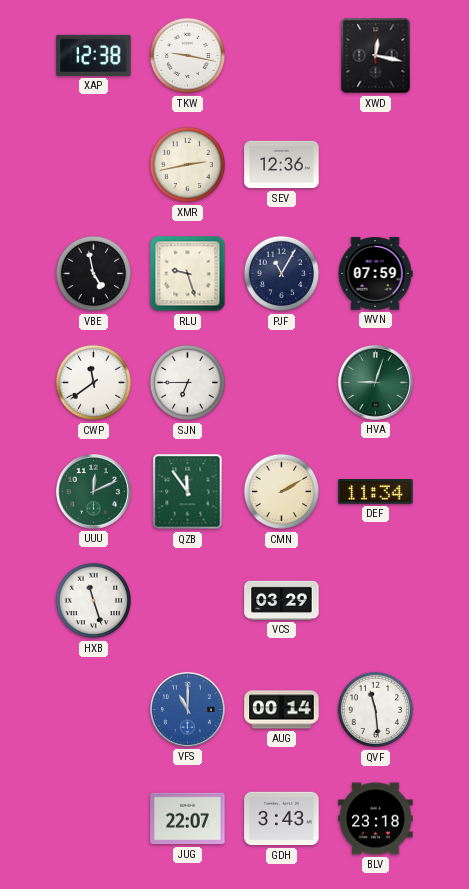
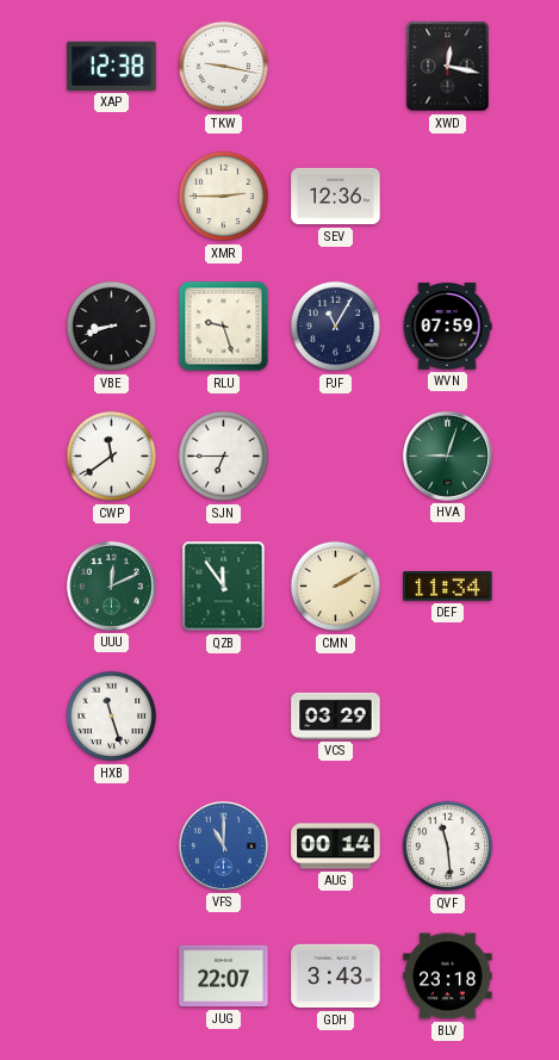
XMR: 2:43 -> 2:45 (224, 197)
VBE: 4:58 -> 8:42 (112, 327)
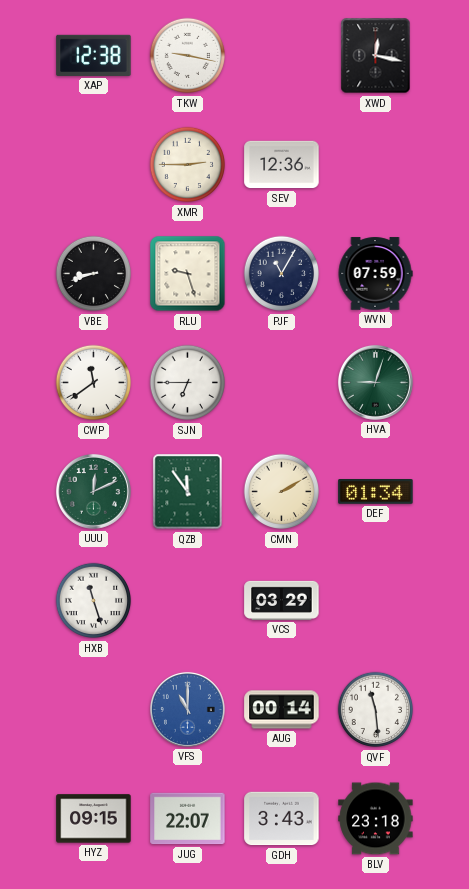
DEF: 11:34 -> 01:34 (376, 492)
HYZ: none -> 09:15 (94, 819)
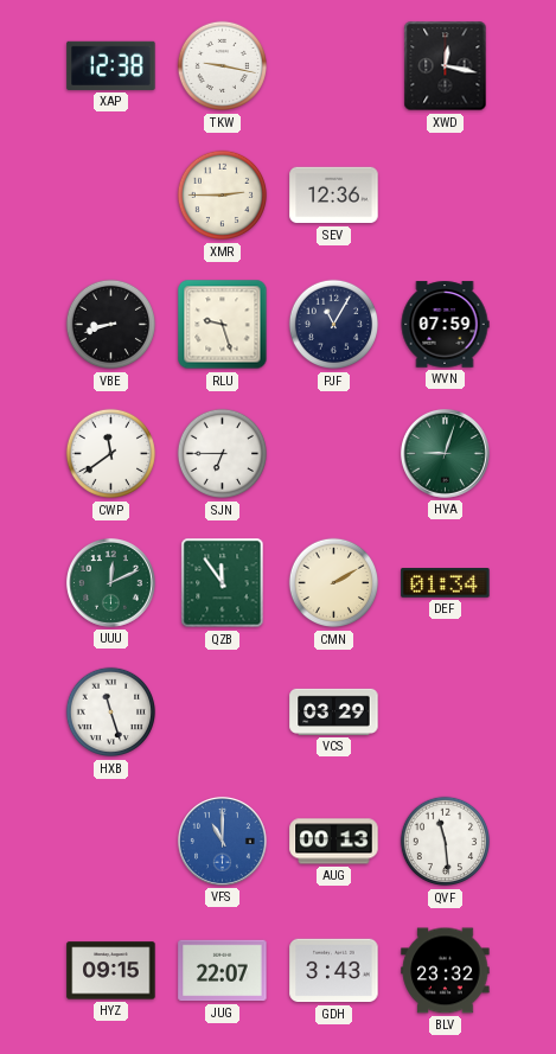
AUG: 00:14 -> 00:13 (334, 842)
BLV: 23:18 -> 23:32 (446, 971)
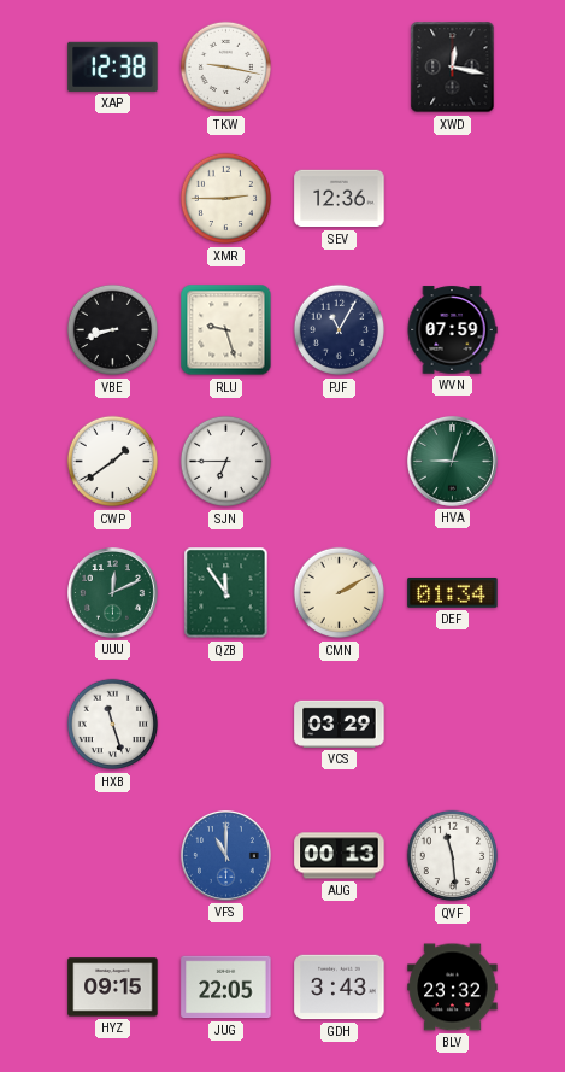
CWP: 11:39 -> 1:39 (113, 462)
JUG: 22:07 -> 22:05 (226, 988)
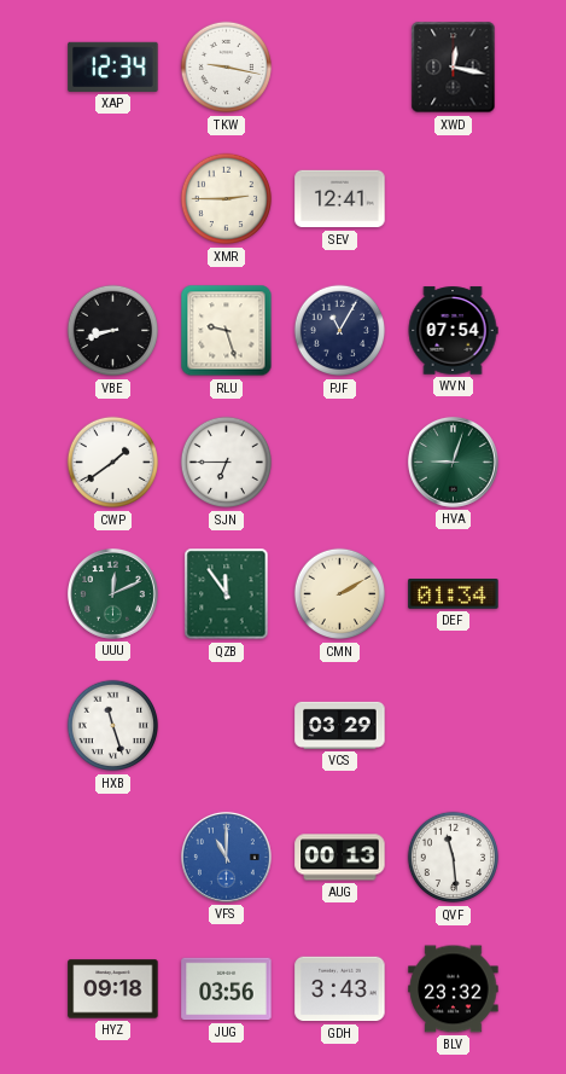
XAP: 12:38 -> 12:34 (113, 66)
SEV: 12:36 -> 12:41 (340, 199)
WVN: 07:59 -> 07:54 (453, 331)
HYZ: 09:15 -> 09:18 (113, 989)
JUG: 22:05 -> 03:56 (227, 989)
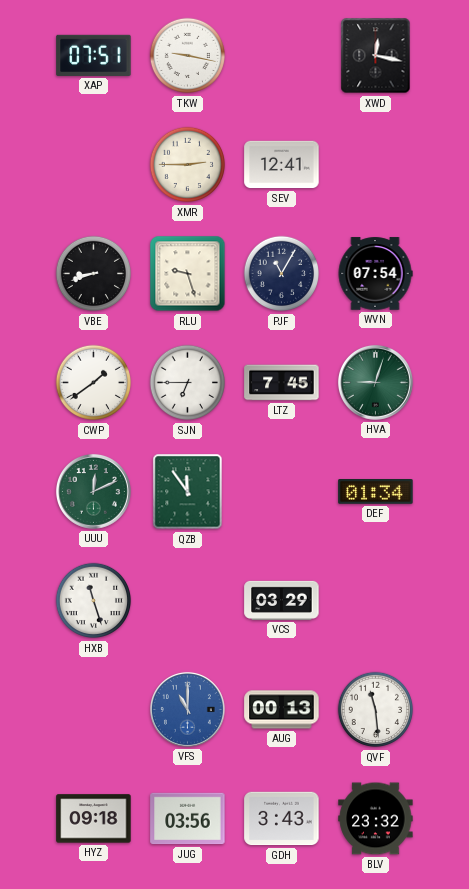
XAP: 12:34 -> 07:51 (94, 55)
LTZ: none -> 7:45 (282, 383)
CMN: 2:10 -> none (340, 594)
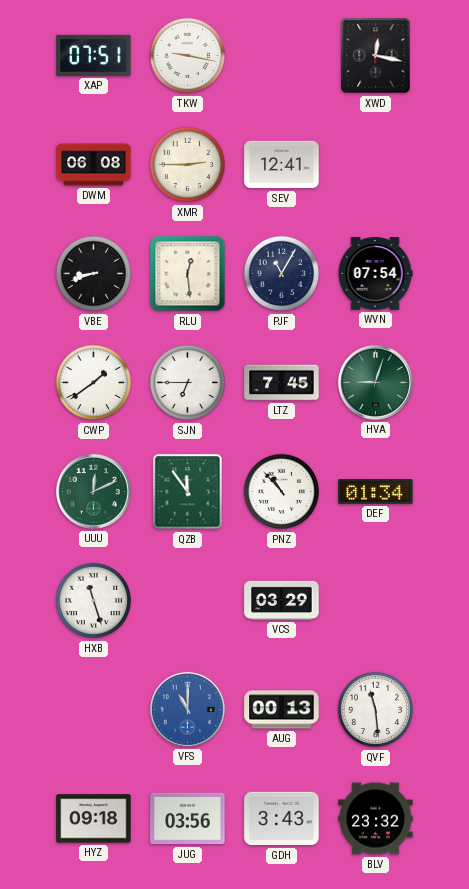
DWM: none -> 06:08 (94, 165)
RLU: 9:27 -> 12:29 (188, 274)
PNZ: none -> 10:53 (282, 492)
